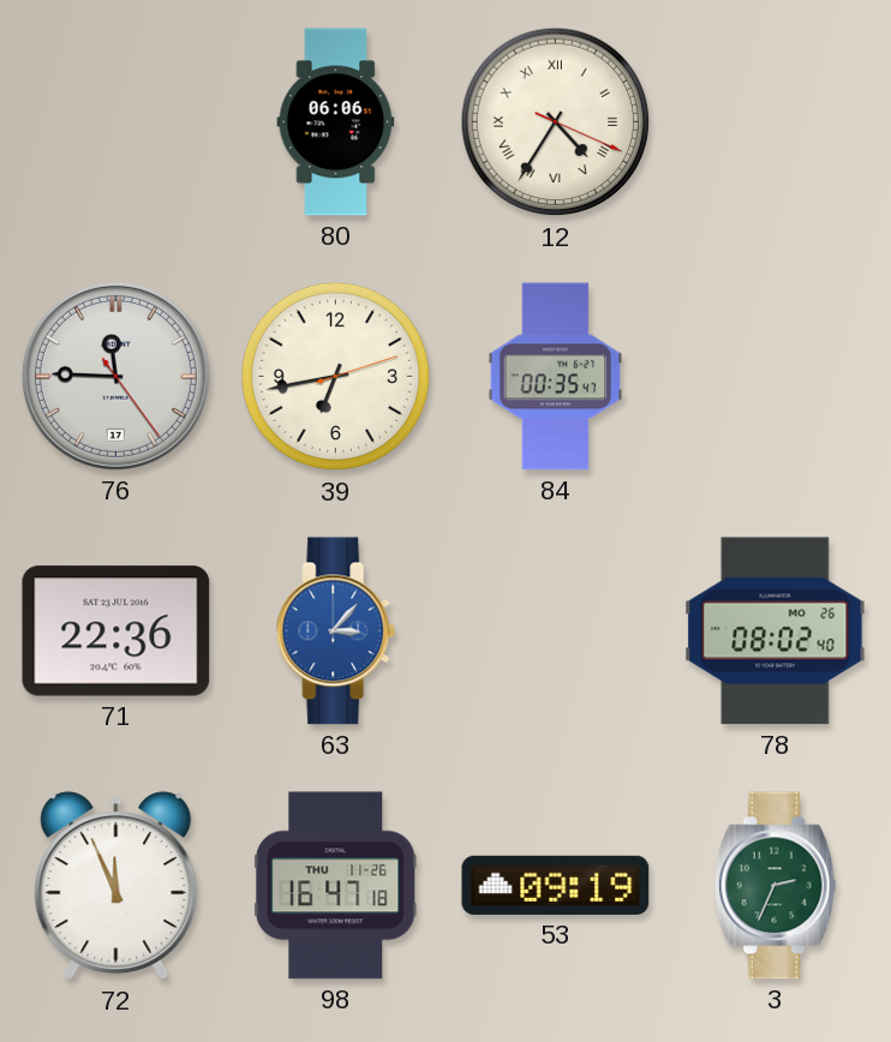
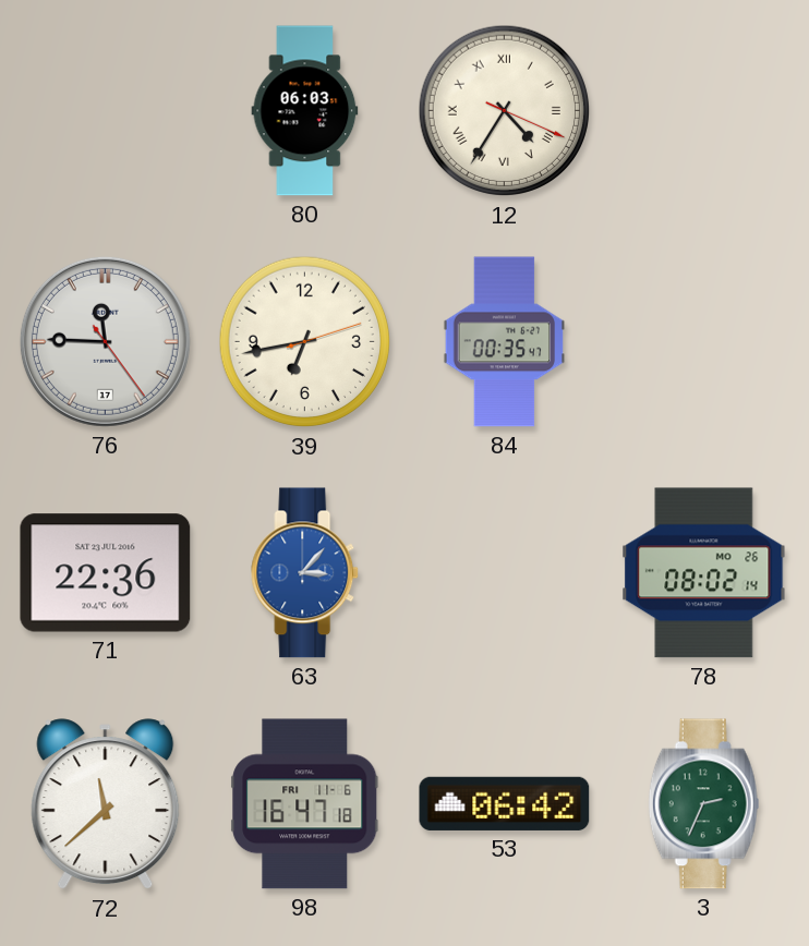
80: 06:06 -> 06:03 (305, 111)
78: 08:02:40 -> 08:02:14 (704, 573)
72: 11:56 -> 11:38 (106, 804)
98 date: THU 11-26 -> FRI 11-6 (305, 804)
53: 09:19 -> 06:42 (505, 803)
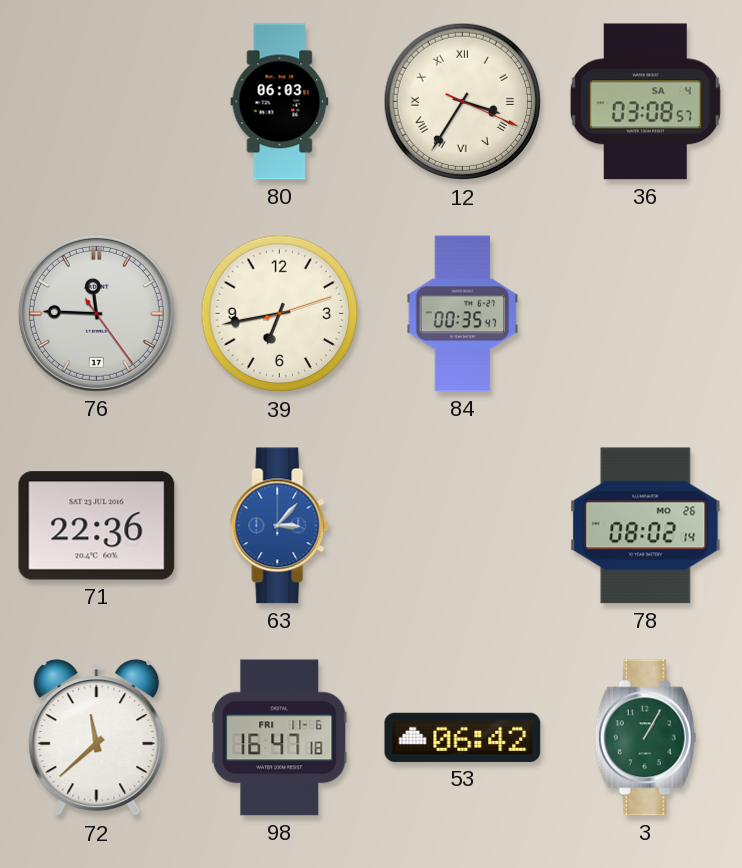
12: 4:35 -> 3:35 (463, 102)
36: none -> 03:08 (645, 102)
3: 2:34 -> 1:05 (646, 738)
